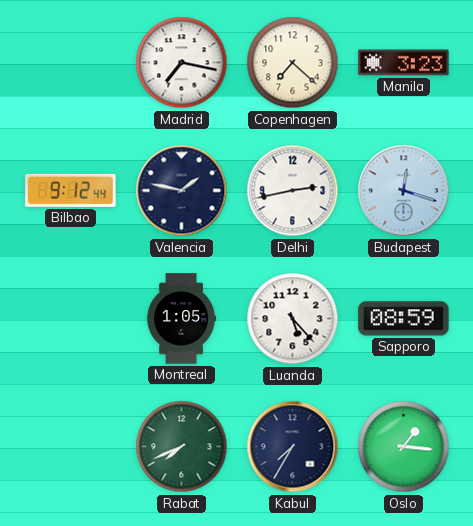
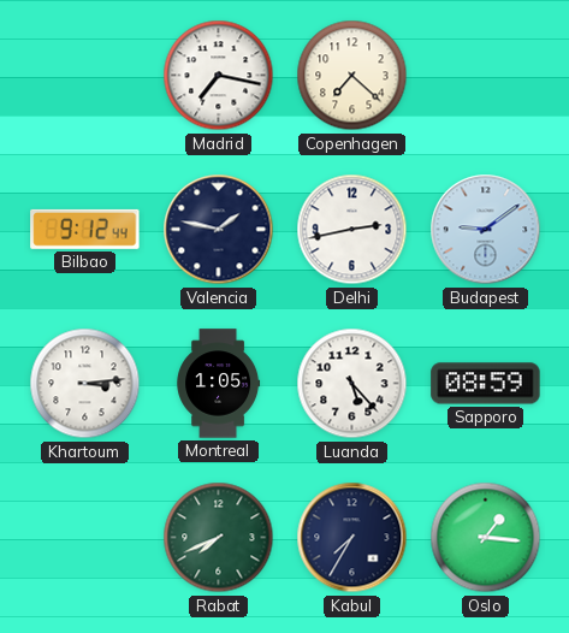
Manila: 3:23 -> none (404, 63)
Budapest: 12:18 -> 9:09 (486, 230)
Khartoum: none -> 3:14 (85, 384)
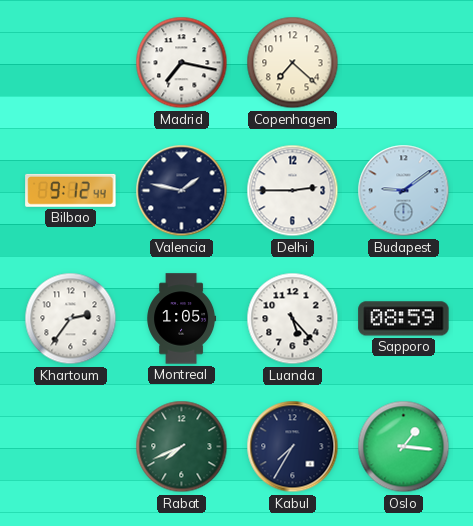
Delhi: 2:43 -> 2:45 (293, 191)
Khartoum: 3:14 -> 2:36 (71, 319)
